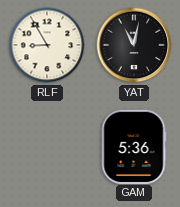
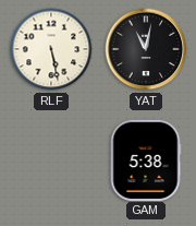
RLF: 8:55 -> 5:28 (51, 49)
GAM: 5:36 -> 5:38 (146, 159)
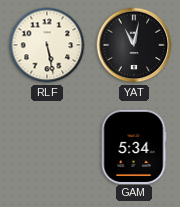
GAM: 5:38 -> 5:34 (134, 146)
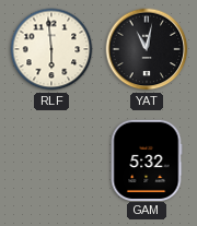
RLF: 5:28 -> 5:59 (51, 49)
GAM: 5:34 -> 5:32 (147, 159)
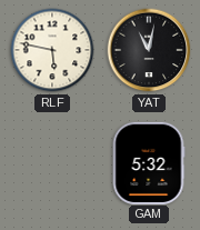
RLF: 5:59 -> 5:47 (52, 50)
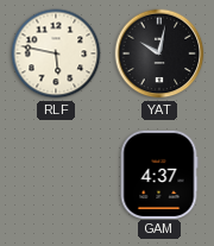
YAT: 11:02 -> 10:02 (159, 53)
GAM: 5:32 -> 4:37 (159, 174)
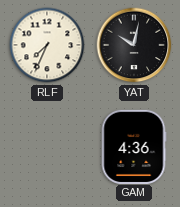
RLF: 5:47 -> 7:34 (47, 45)
GAM: 4:37 -> 4:36 (134, 146)
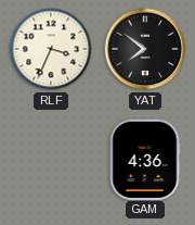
RLF: 7:34 -> 3:34 (51, 49)
YAT: 10:02 -> 7:51 (145, 49)
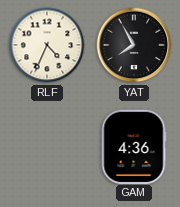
RLF: 3:34 -> 4:34 (47, 45)
YAT: 7:51 -> 7:55 (134, 45)
